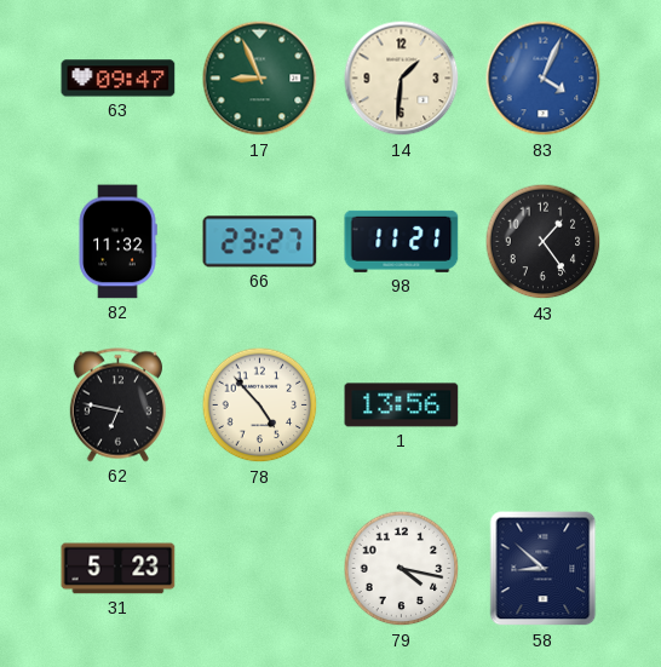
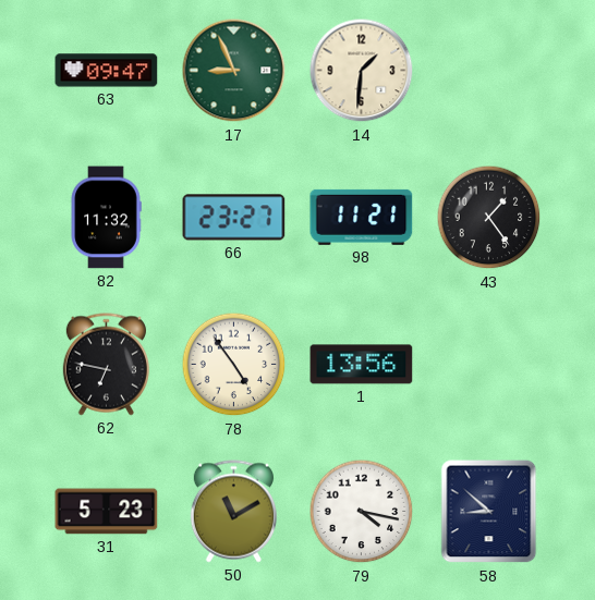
83: 4:04 -> none (544, 79)
78: 4:53 -> 4:54 (234, 365)
50: none -> 11:10 (233, 512)
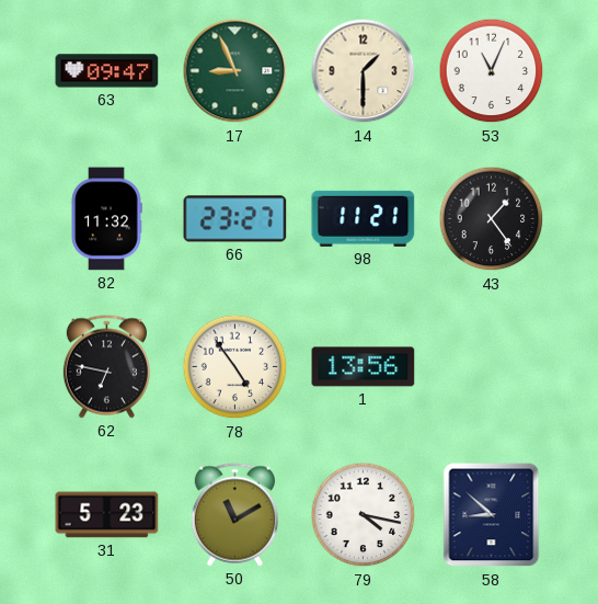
14: 1:31 -> 1:30 (364, 71)
53: none -> 11:04 (492, 71)
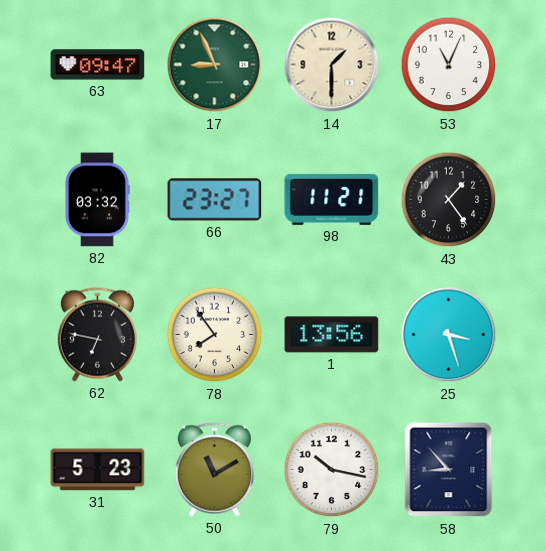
82: 11:32 -> 03:32 (97, 200)
78: 4:54 -> 7:54 (215, 335)
25: none -> 3:27 (449, 335)
79: 4:17 -> 10:17 (332, 470)
58: 8:52 -> 8:53 (449, 470)
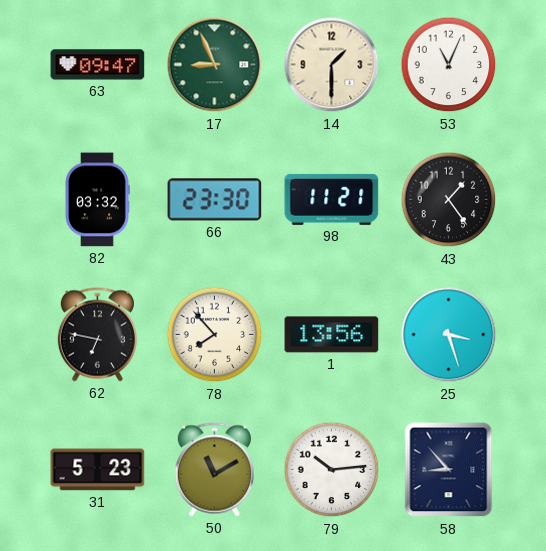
66: 23:27 -> 23:30 (215, 200)
78: 7:54 -> 7:53 (215, 335)
79: 10:17 -> 10:14 (332, 470)
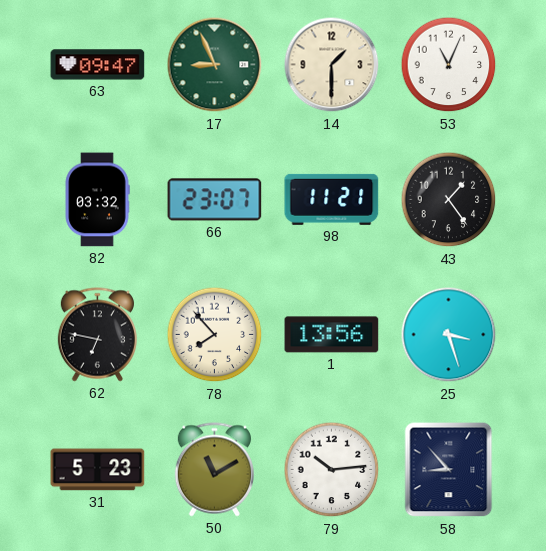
66: 23:30 -> 23:07 (215, 200)
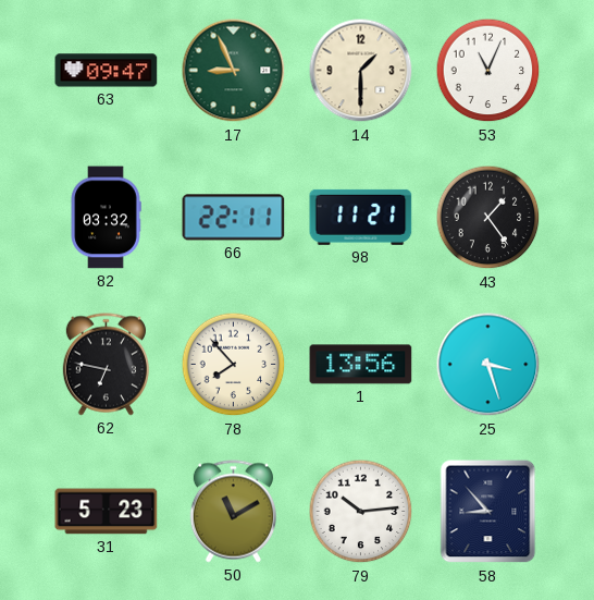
66: 23:07 -> 22:11 (234, 218)
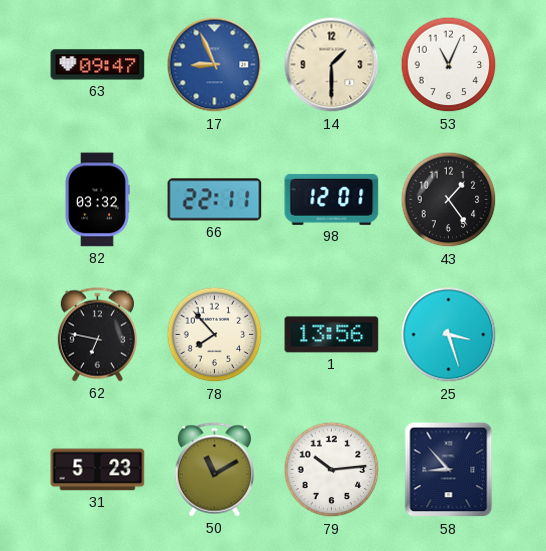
17 dial: green -> blue (215, 65)
98: 11:21 -> 12:01 (332, 199)
